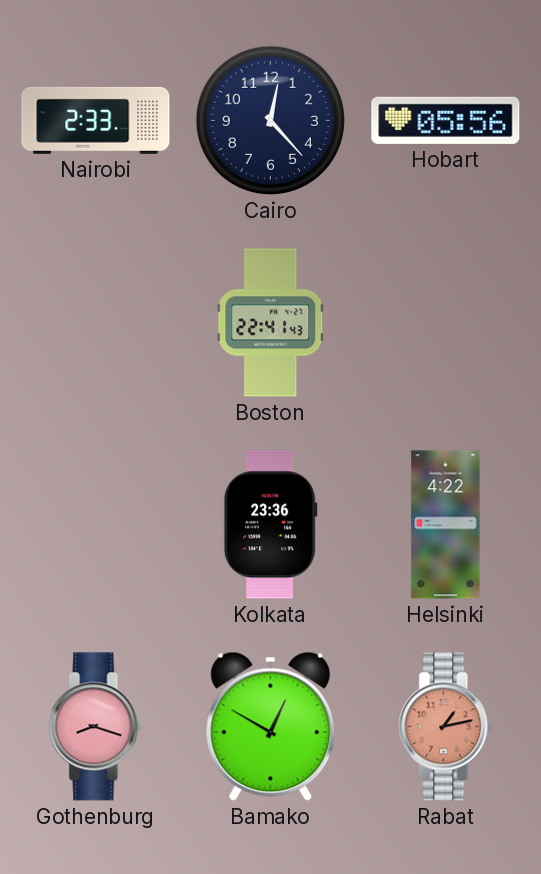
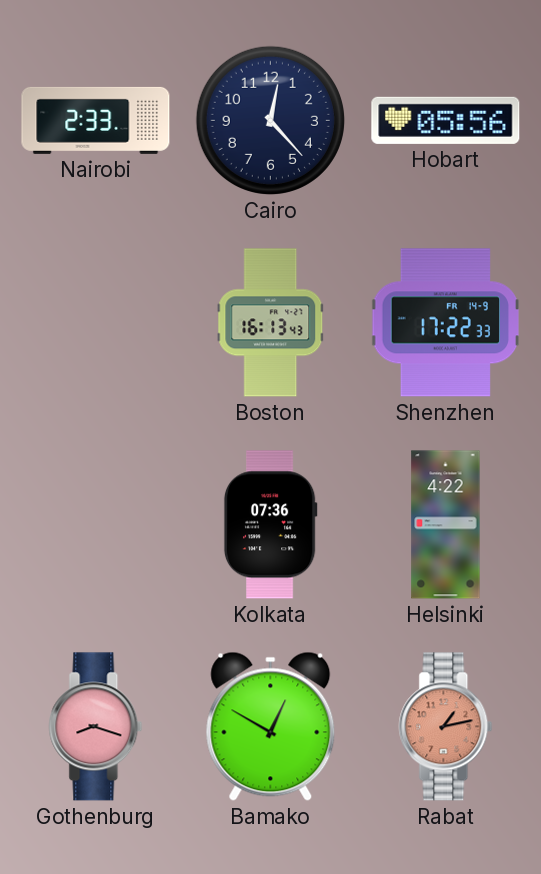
Boston: 22:41 -> 16:13 (271, 323)
Shenzhen: none -> 17:22 (446, 323)
Kolkata: 23:36 -> 07:36 (270, 525)
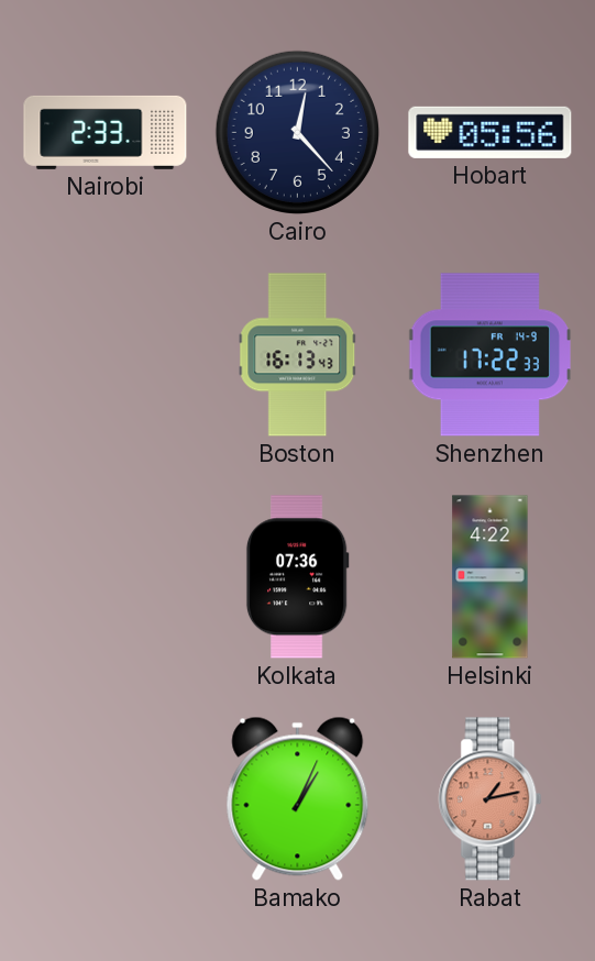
Gothenburg: 8:18 -> none (96, 727)
Bamako: 12:50 -> 1:04 (298, 798)
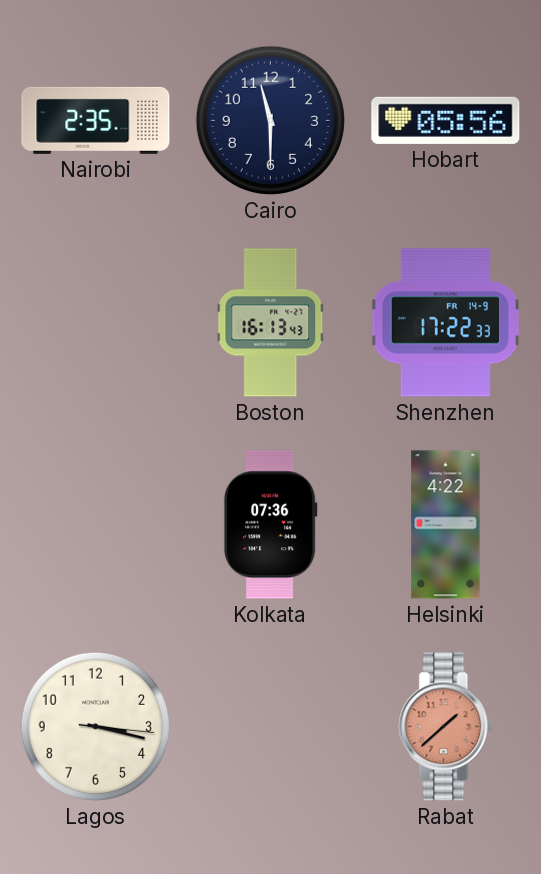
Nairobi: 2:33 -> 2:35 (96, 120)
Cairo: 12:23 -> 11:30 (270, 120)
Lagos: none -> 3:17 (95, 726)
Bamako: 1:04 -> none (298, 798)
Rabat: 1:13 -> 1:38 (446, 727)
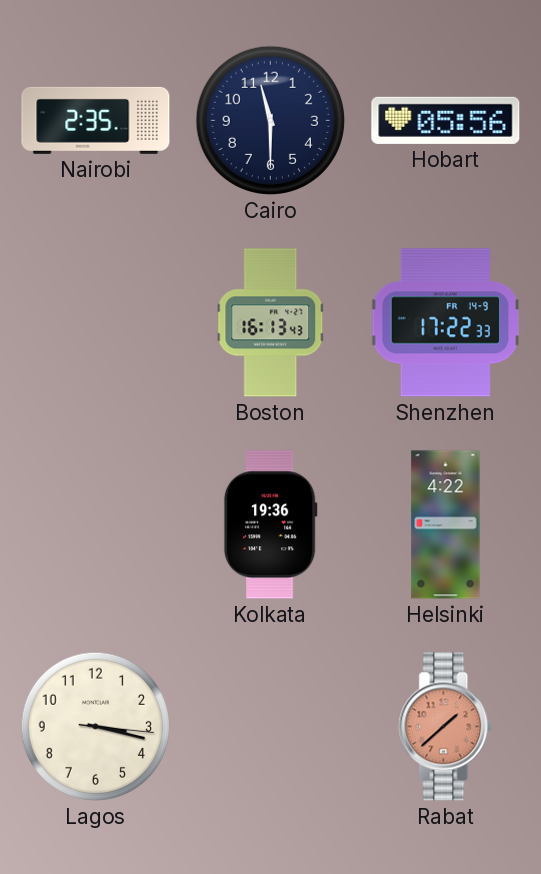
Kolkata: 07:36 -> 19:36 (270, 525)
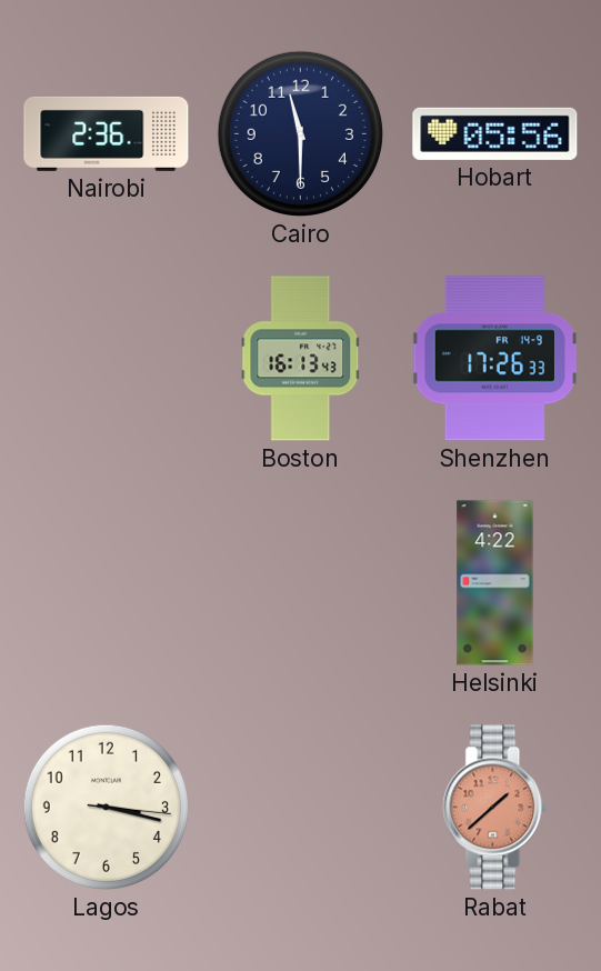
Nairobi: 2:35 -> 2:36 (107, 133)
Shenzhen: 17:22 -> 17:26 (495, 359)
Kolkata: 19:36 -> none (270, 525)
